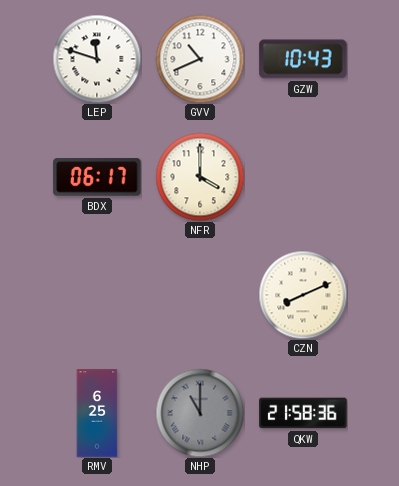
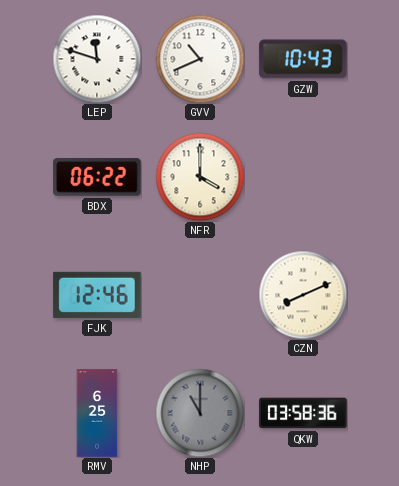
BDX: 06:17 -> 06:22 (97, 177)
FJK: none -> 12:46 (97, 295)
QKW: 21:58 -> 03:58 (303, 413)
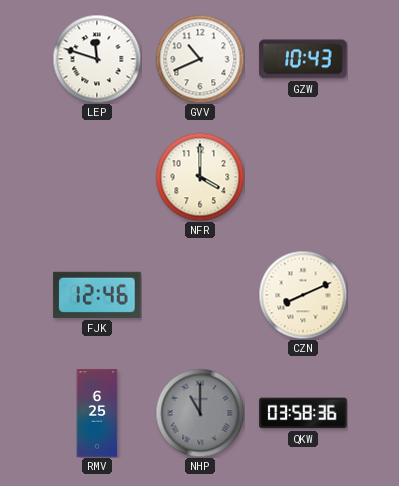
BDX: 06:22 -> none (97, 177)
